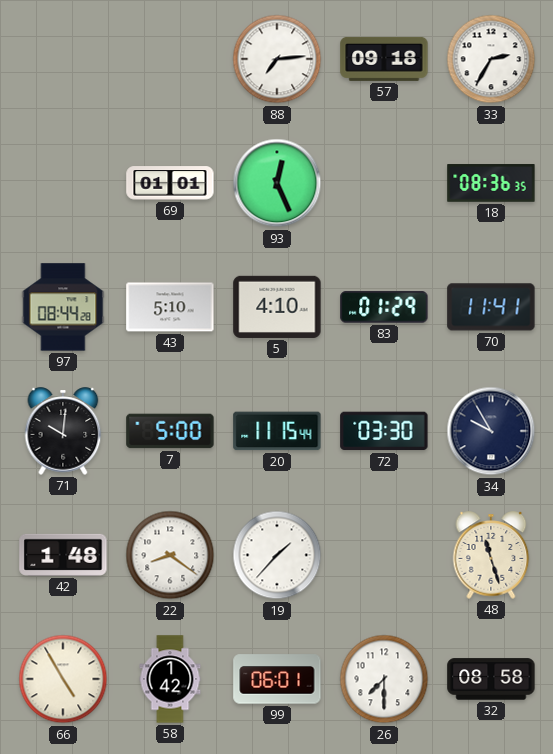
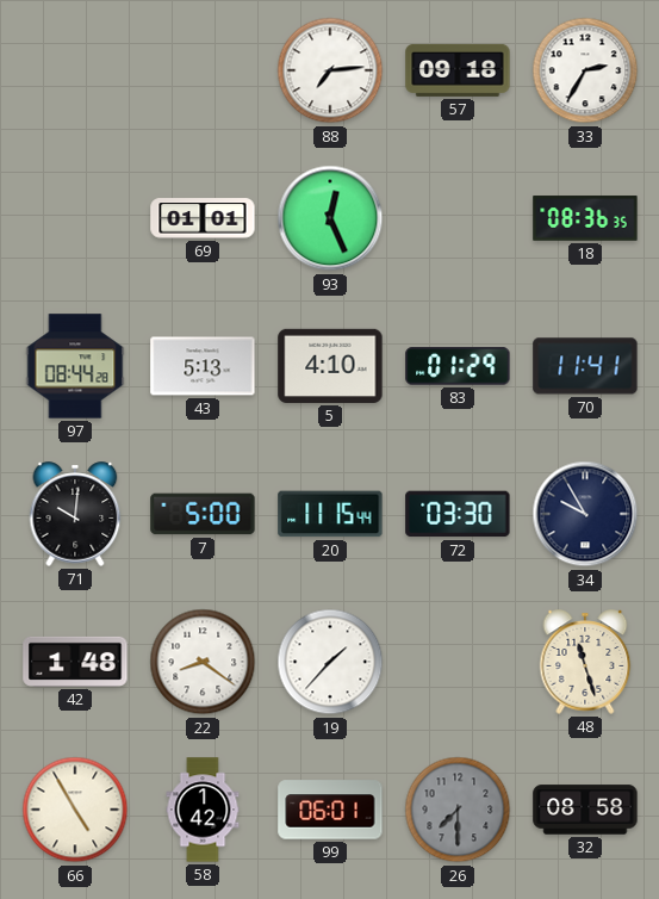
43: 5:10 -> 5:13 (203, 366)
26 dial: white -> grey (458, 810)
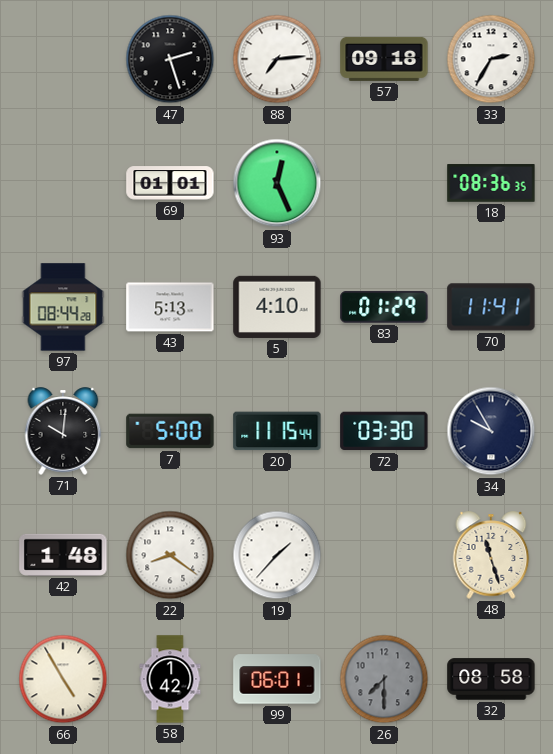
47: none -> 2:27 (170, 59)
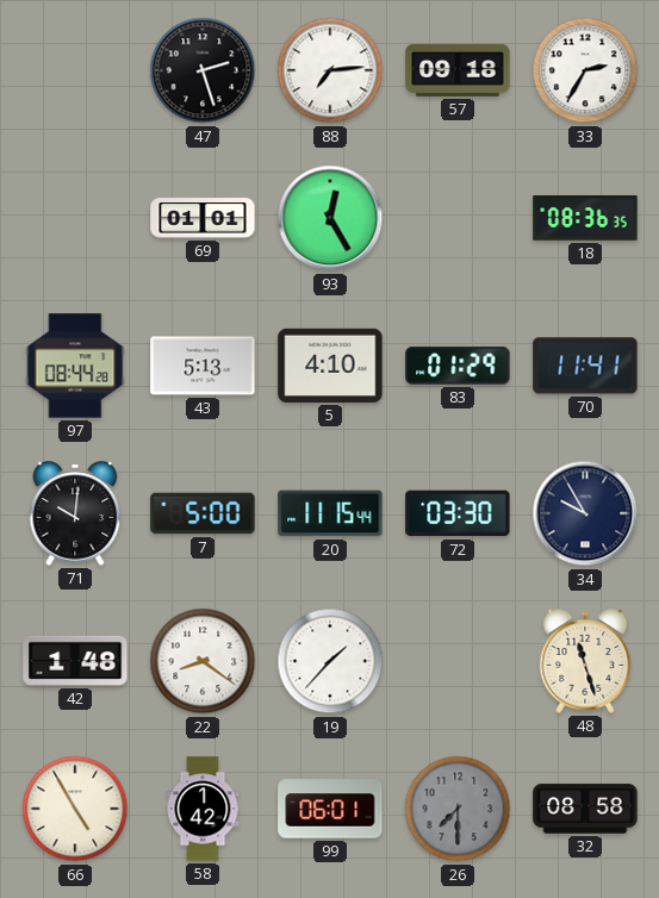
93: 12:26 -> 12:25 (330, 218)
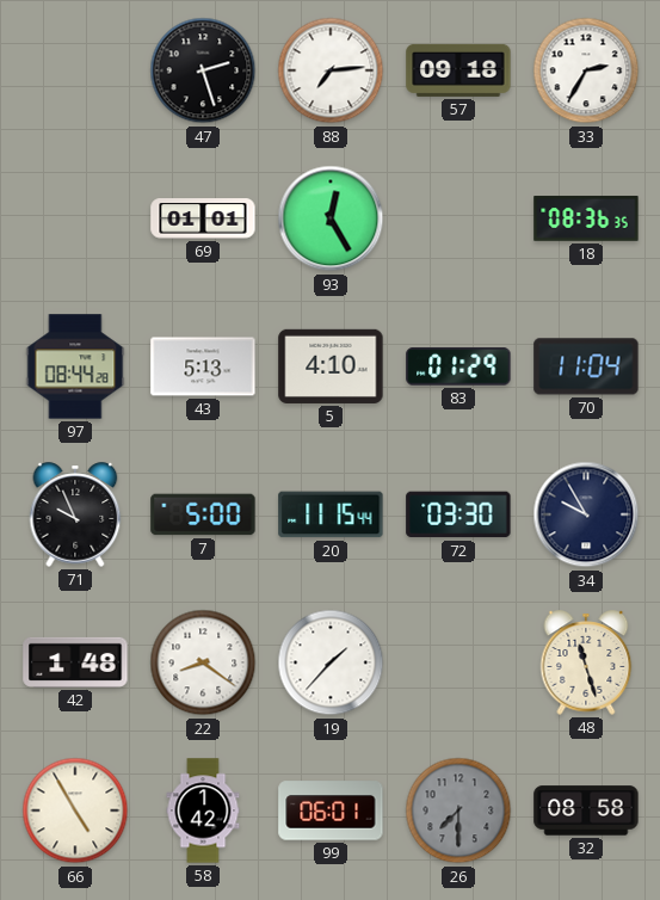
70: 11:41 -> 11:04 (586, 366)
71: 10:01 -> 9:56 (75, 514)
